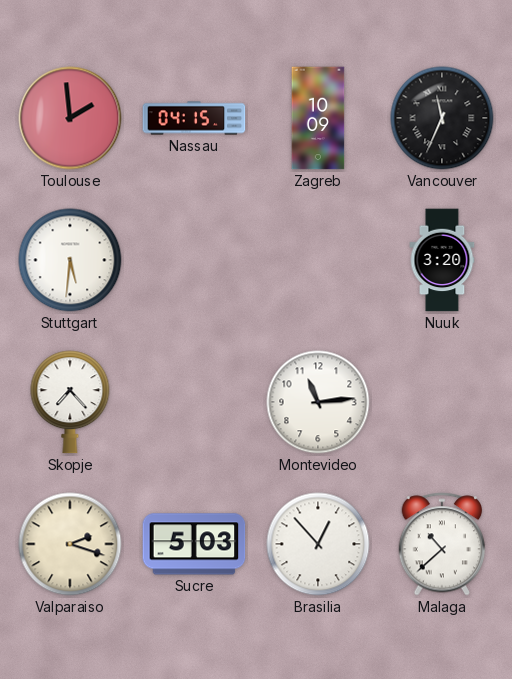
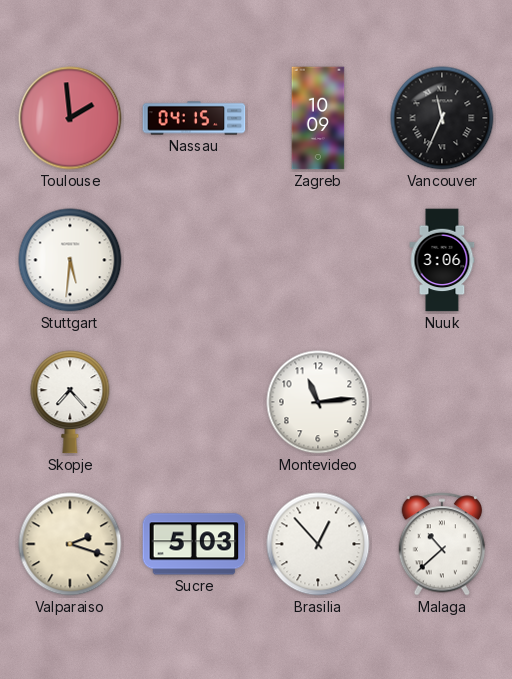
Nuuk: 3:20 -> 3:06 (442, 260)
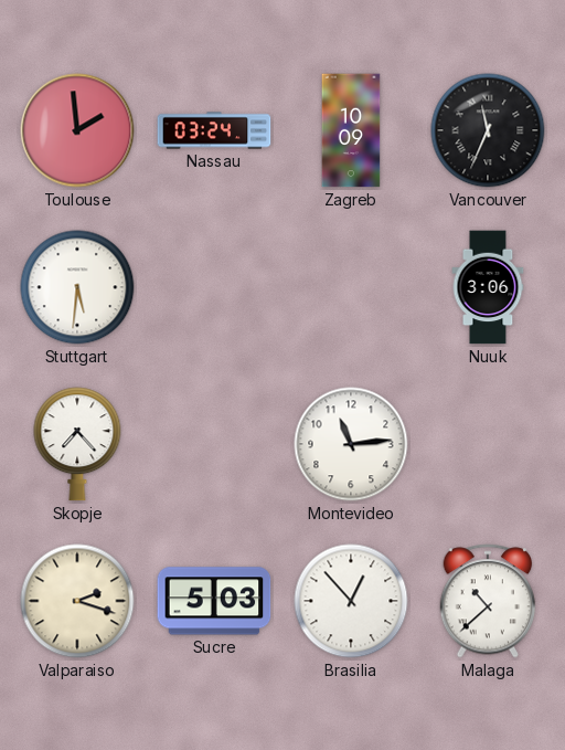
Nassau: 04:15 -> 03:24 (214, 130)
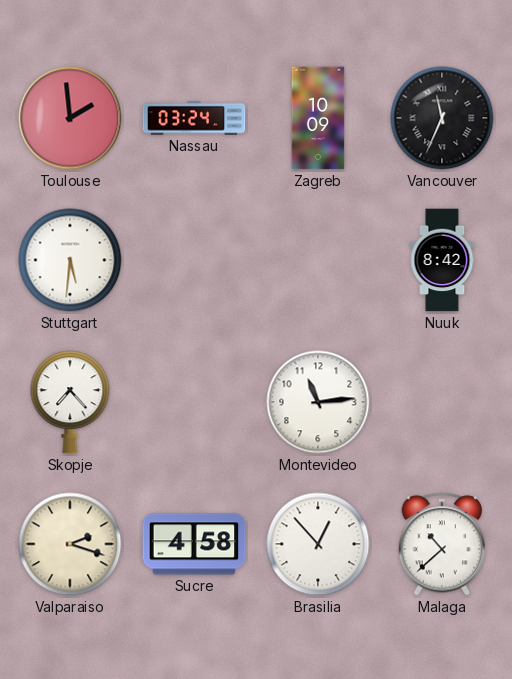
Nuuk: 3:06 -> 8:42 (442, 260)
Sucre: 5:03 -> 4:58 (194, 544)
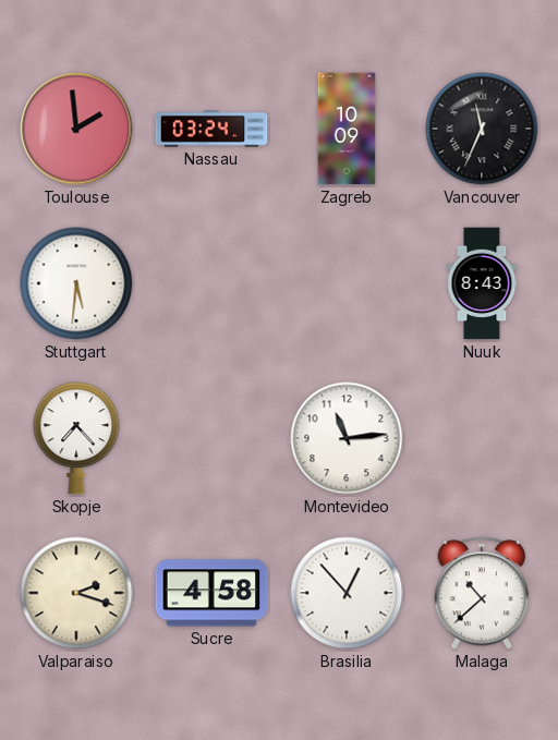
Nuuk: 8:42 -> 8:43 (482, 283)
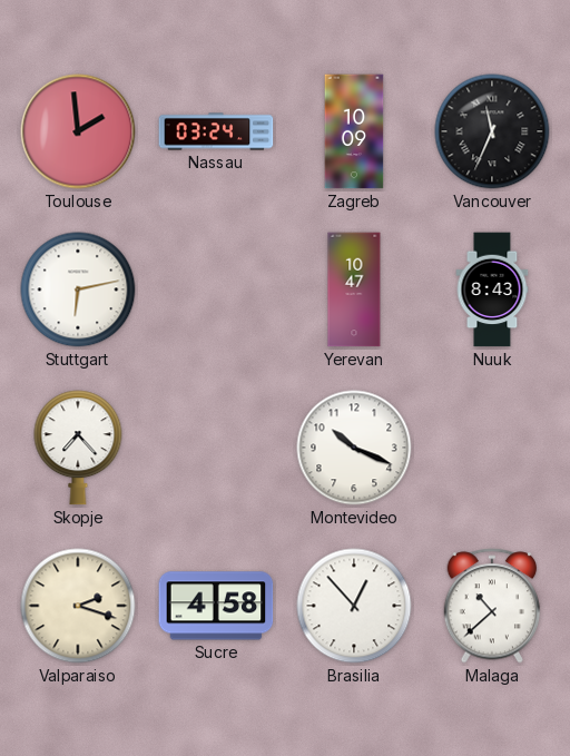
Stuttgart: 5:31 -> 6:13 (78, 289)
Yerevan: none -> 10:47 (354, 289)
Montevideo: 11:14 -> 10:19 (354, 448)
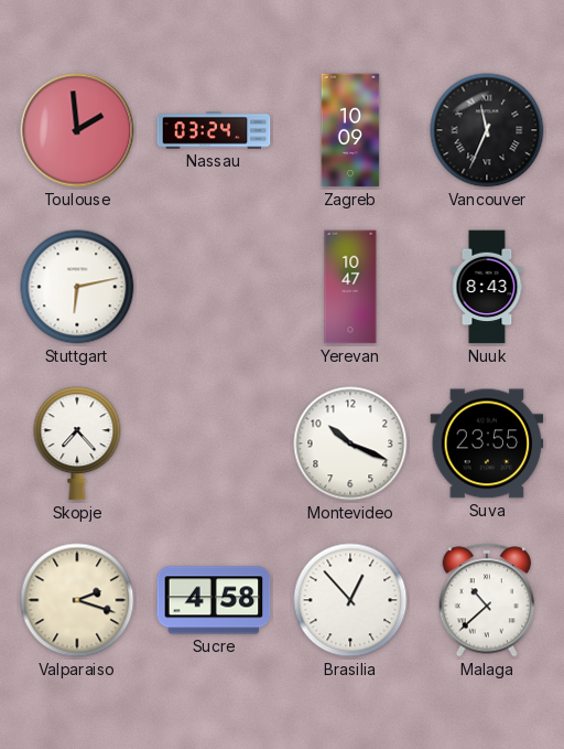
Suva: none -> 23:55 (487, 443)
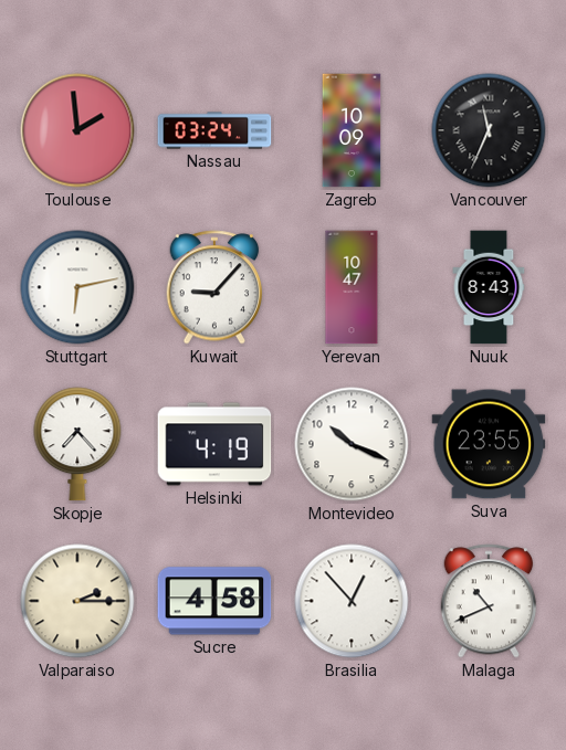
Kuwait: none -> 9:07 (214, 287)
Helsinki: none -> 4:19 (214, 444)
Valparaiso: 2:18 -> 2:15 (77, 601)
Malaga: 10:38 -> 10:41 (489, 601)
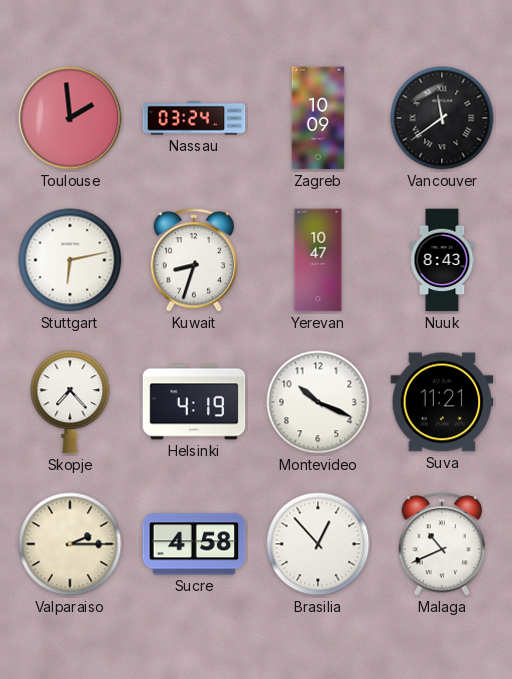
Vancouver: 11:34 -> 11:39 (442, 118)
Kuwait: 9:07 -> 8:33 (194, 260)
Suva: 23:55 -> 11:21 (442, 402)
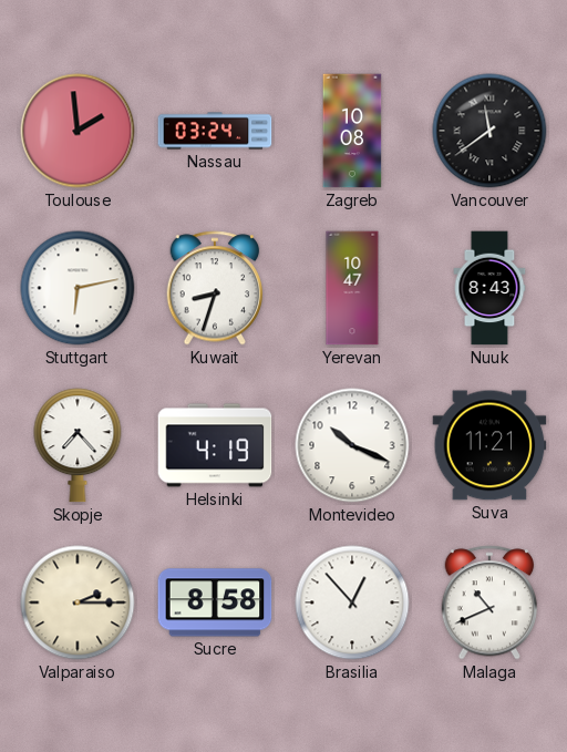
Zagreb: 10:09 -> 10:08 (352, 131)
Sucre: 4:58 -> 8:58 (215, 602)
